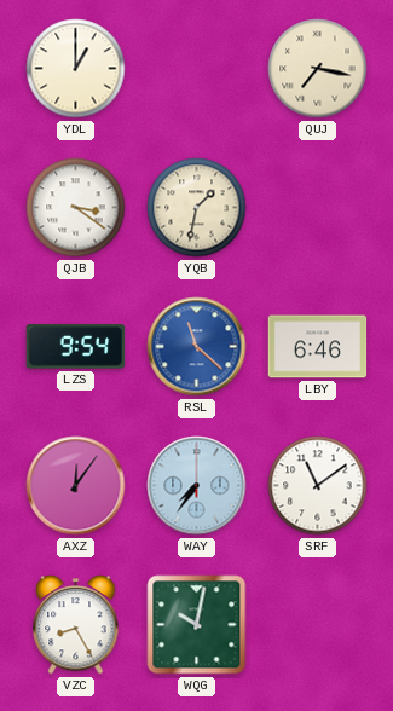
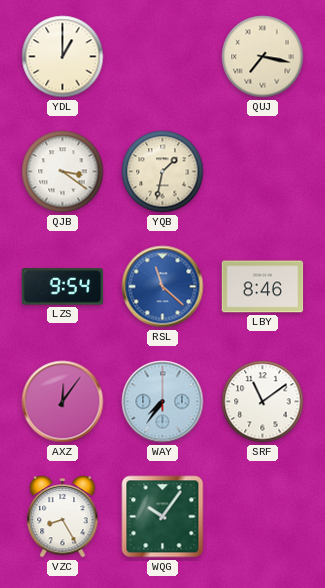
LBY: 6:46 -> 8:46 (263, 287)
WQG: 10:02 -> 10:06 (163, 517)
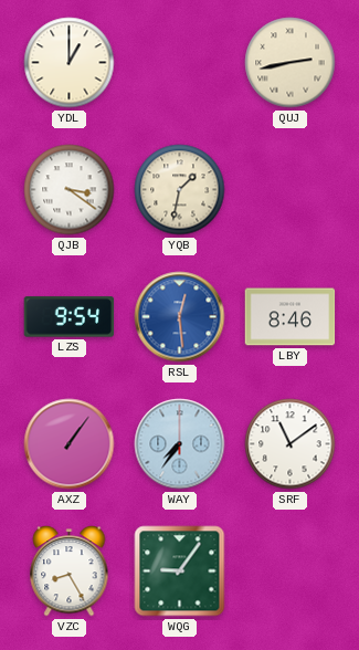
QUJ: 7:17 -> 2:43 (291, 63)
RSL: 11:22 -> 12:29 (180, 317)
AXZ: 12:06 -> 1:06 (70, 444)
WQG: 10:06 -> 9:06 (180, 572)
